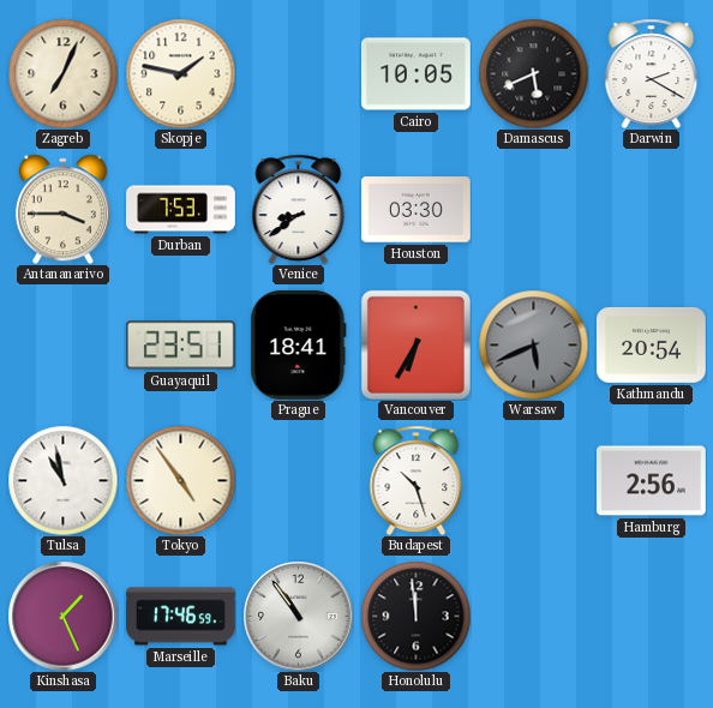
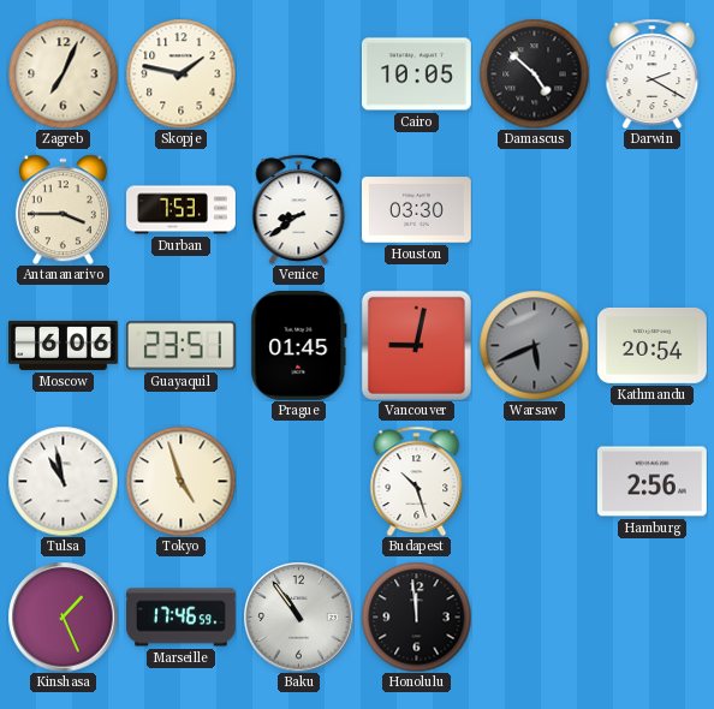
Damascus: 5:41 -> 4:52 (534, 73)
Moscow: none -> 6:06 (64, 345)
Prague: 18:41 -> 01:45 (299, 345)
Vancouver: 6:35 -> 9:02 (416, 345)
Tokyo: 4:54 -> 4:57 (180, 481)
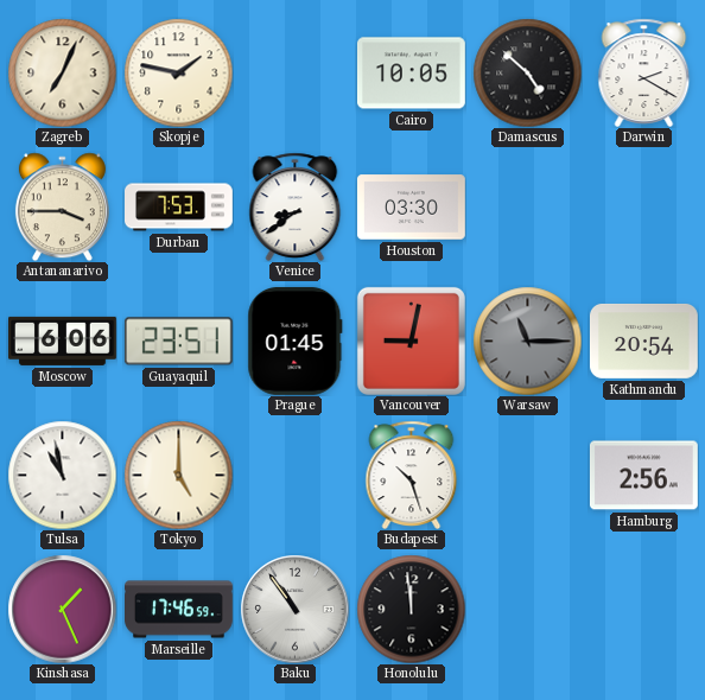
Warsaw: 5:41 -> 11:15 (527, 341)
Tokyo: 4:57 -> 5:00 (178, 475)
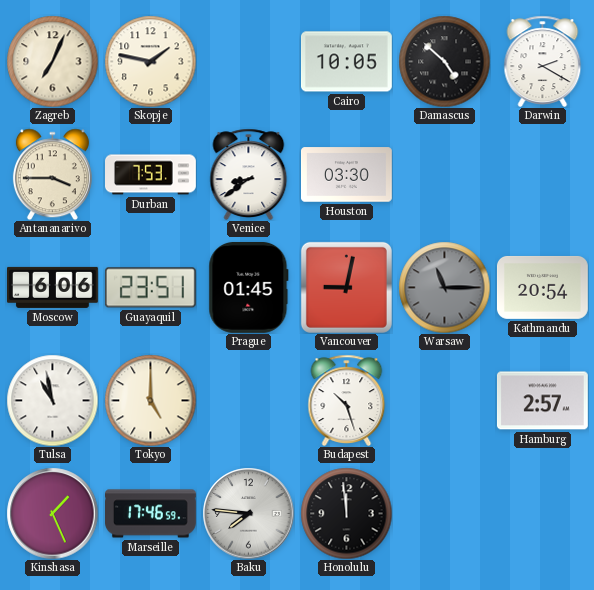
Hamburg: 2:56 -> 2:57 (542, 401)
Baku: 10:54 -> 7:46 (248, 513)
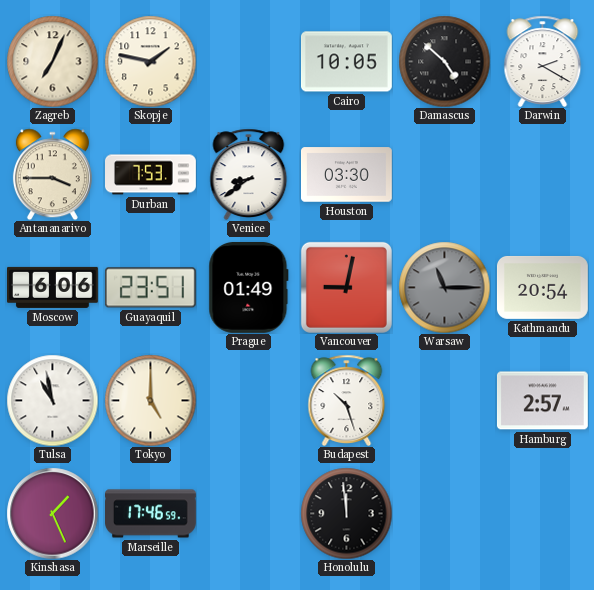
Prague: 01:45 -> 01:49 (249, 287)
Baku: 7:46 -> none (248, 513)
